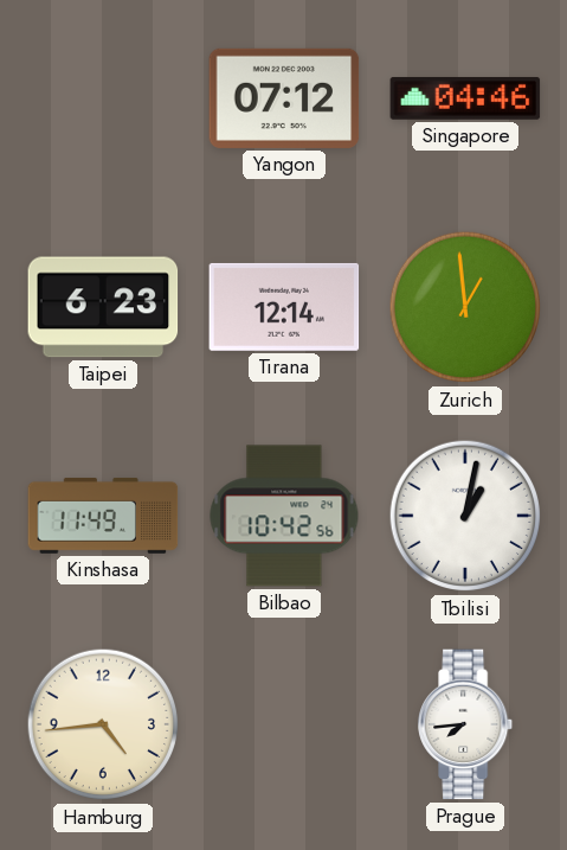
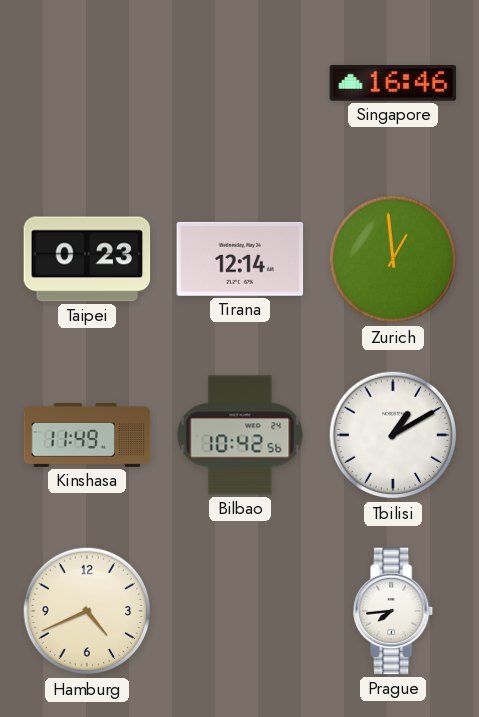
Yangon: 07:12 -> none (284, 98)
Singapore: 04:46 -> 16:46 (393, 83)
Taipei: 6:23 -> 0:23 (87, 259)
Tbilisi: 1:02 -> 1:10 (393, 435)
Hamburg: 4:44 -> 4:41 (87, 611)
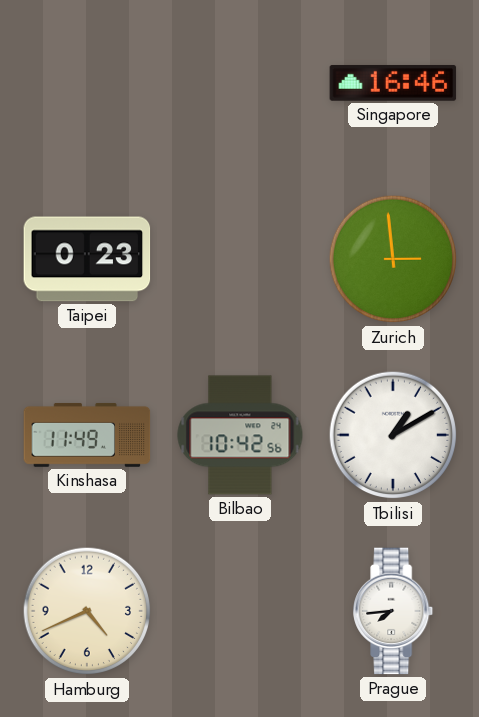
Tirana: 12:14 -> none (240, 259)
Zurich: 12:59 -> 2:59 (393, 259)
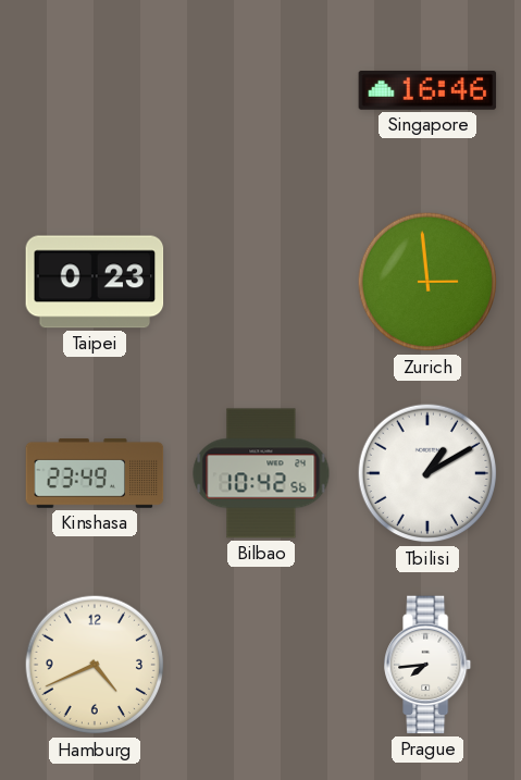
Kinshasa: 11:49 -> 23:49 (95, 473)
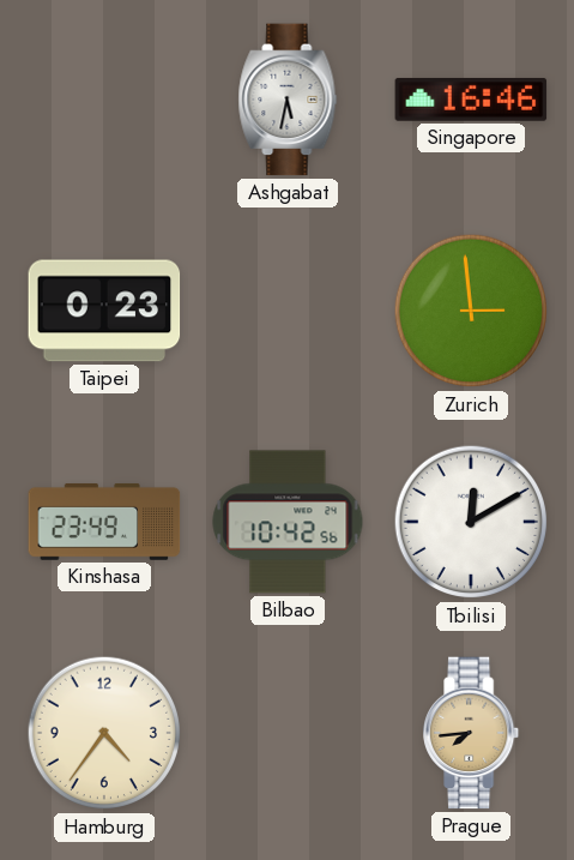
Ashgabat: none -> 5:32 (288, 100)
Tbilisi: 1:10 -> 12:10 (471, 522)
Hamburg: 4:41 -> 4:36 (104, 733)
Prague dial: white -> champagne (472, 733)
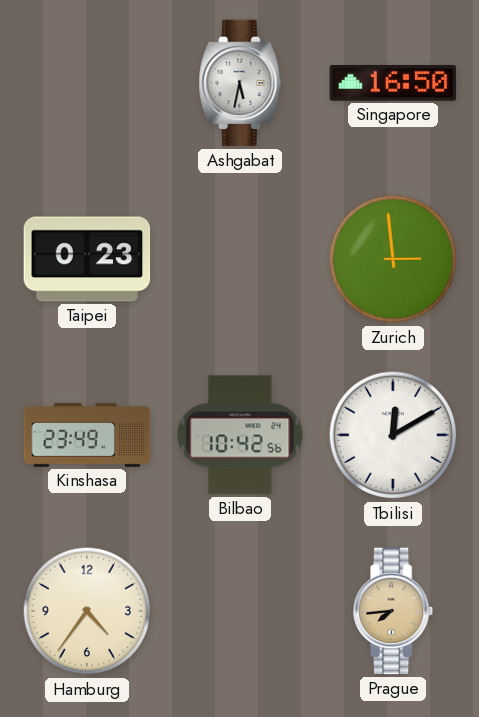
Singapore: 16:46 -> 16:50 (393, 83)
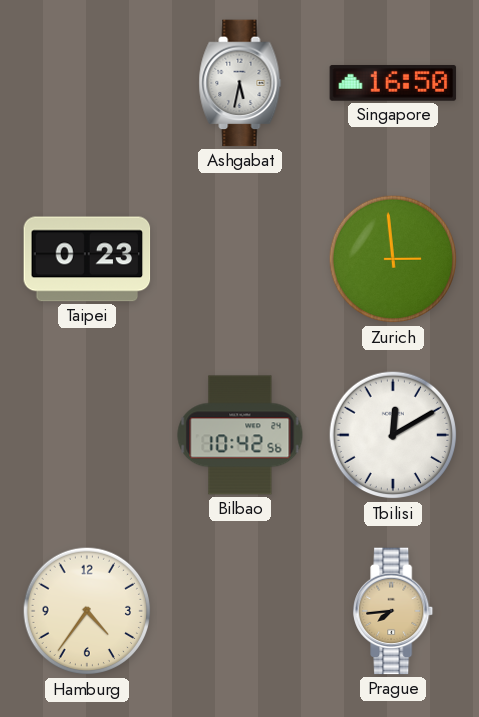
Kinshasa: 23:49 -> none (87, 435)
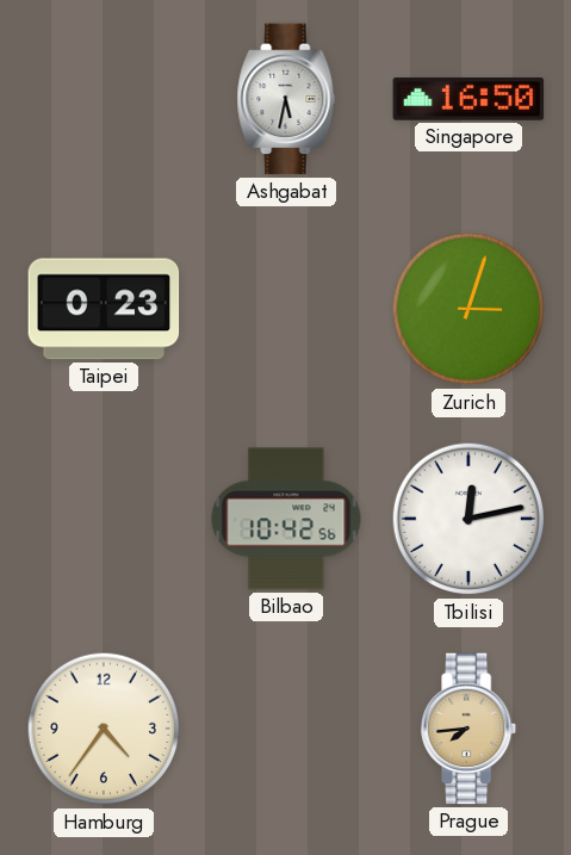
Zurich: 2:59 -> 3:03 (468, 309)
Tbilisi: 12:10 -> 12:13 (468, 519)
